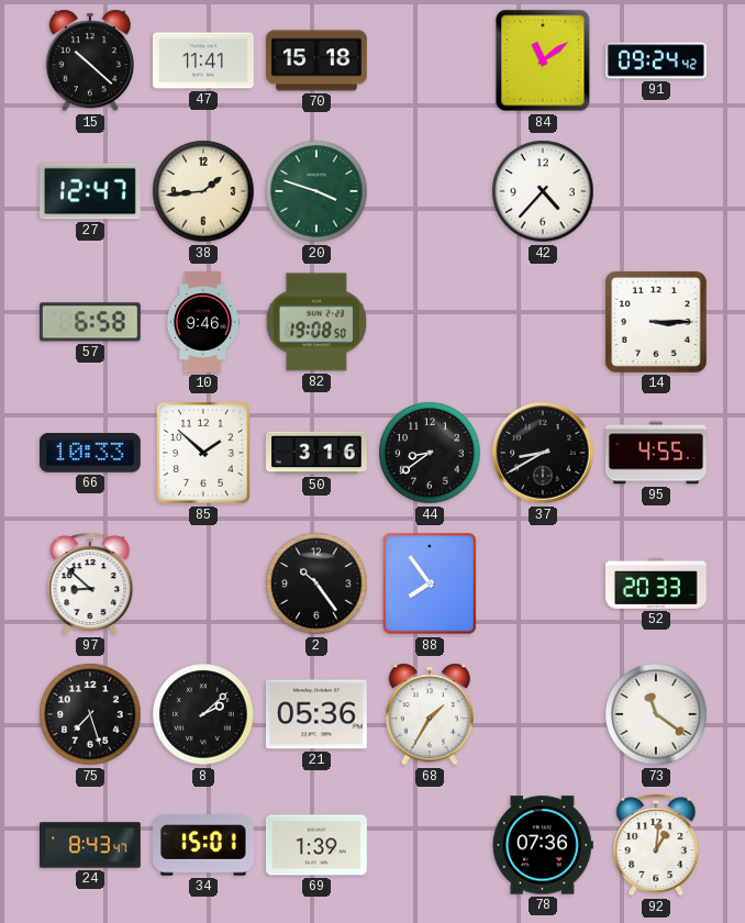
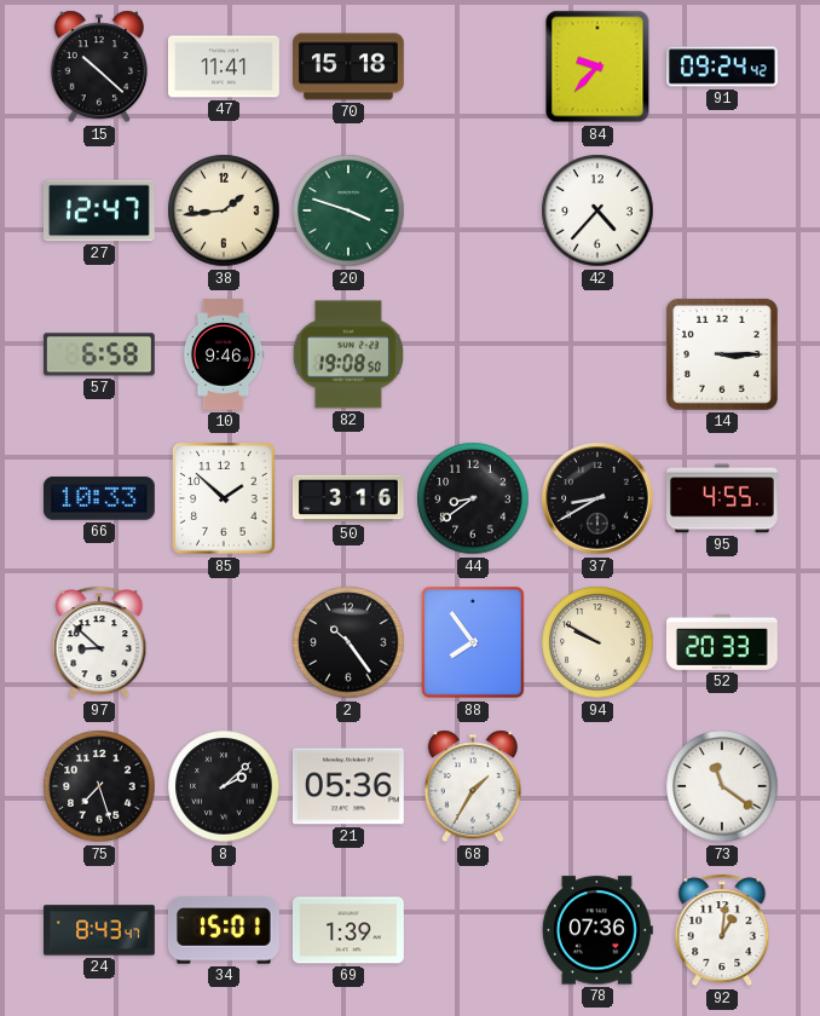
84: 11:09 -> 9:37 (597, 67)
94: none -> 9:50 (597, 642)
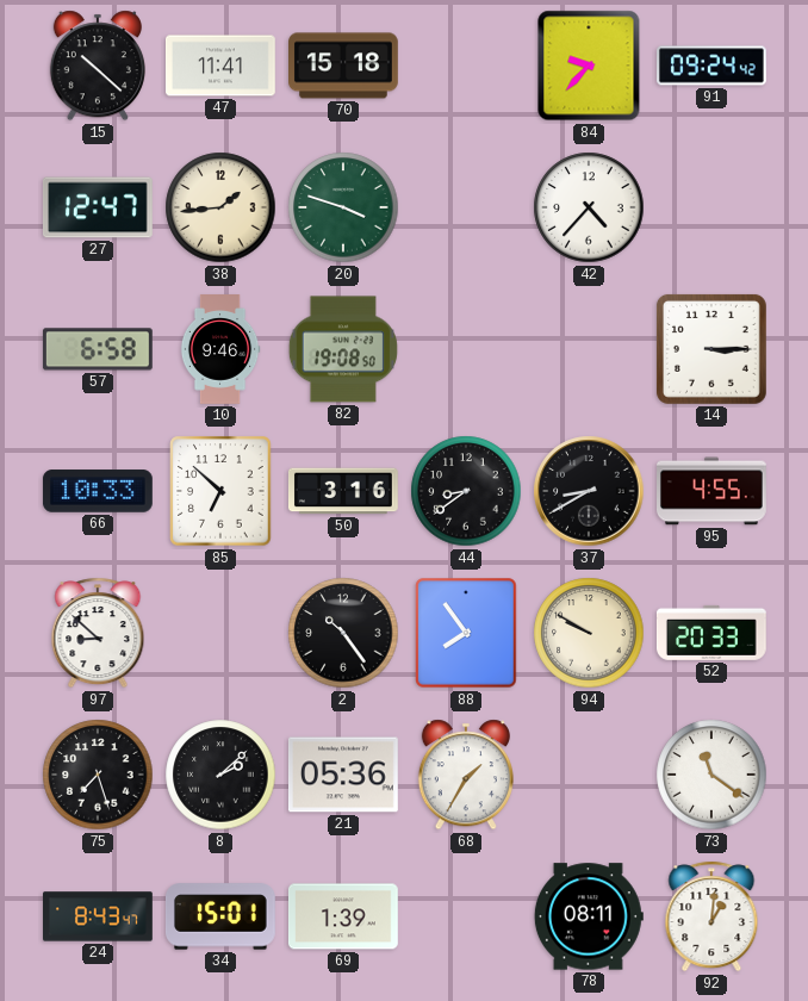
85: 1:52 -> 6:52 (220, 491)
78: 07:36 -> 08:11 (589, 916)
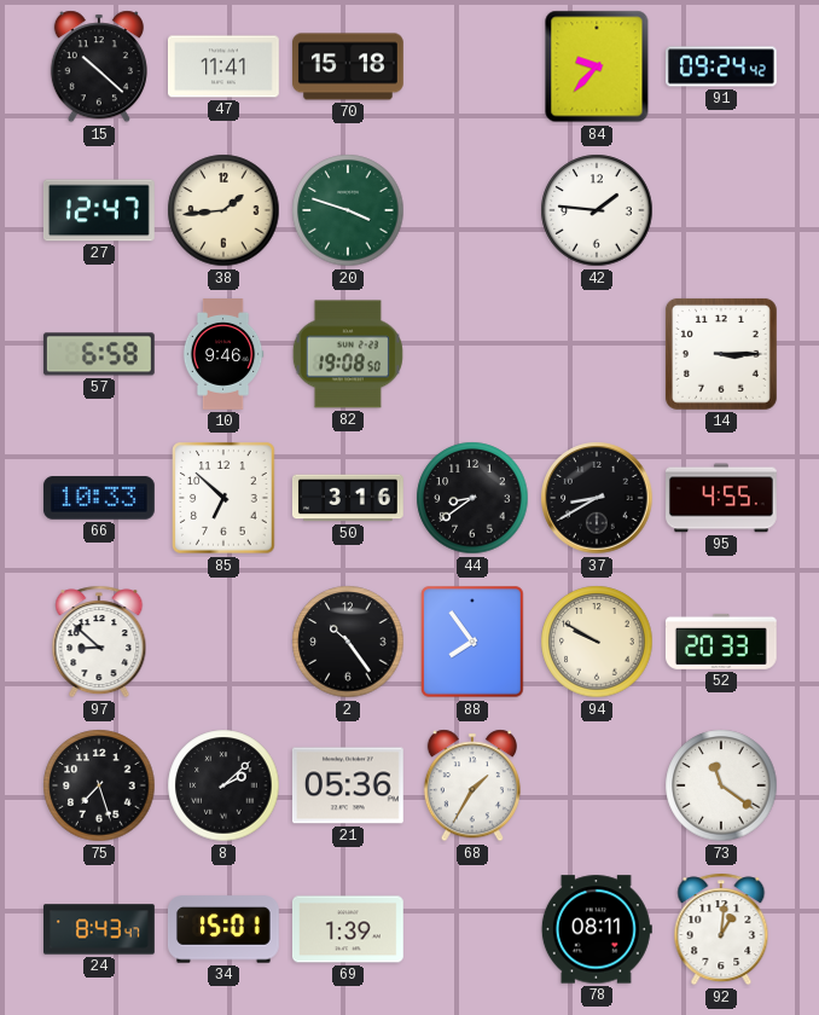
42: 4:37 -> 1:46 (597, 210)
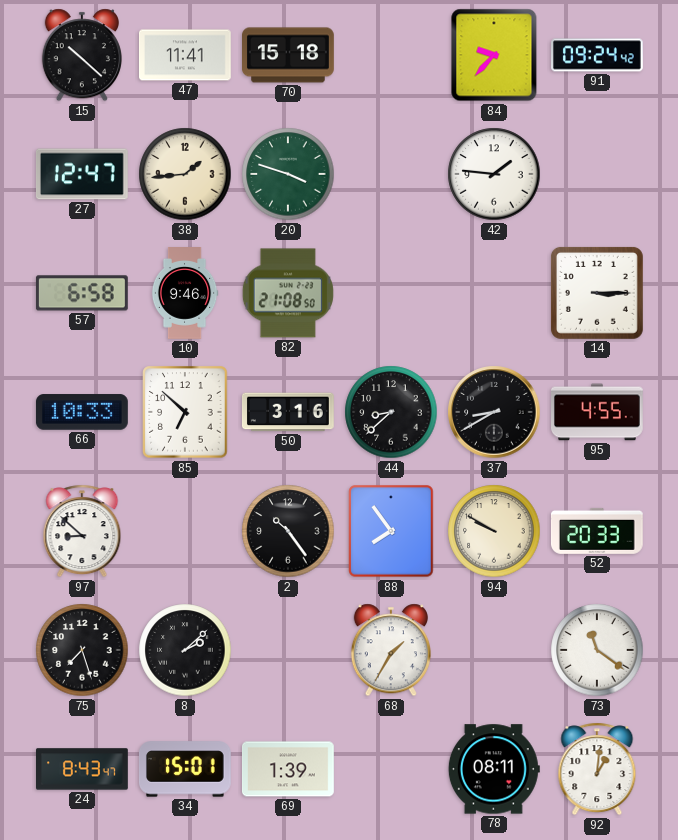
82: 19:08 -> 21:08 (288, 293)
44: 8:39 -> 8:38 (391, 412)
21: 05:36 -> none (348, 785)
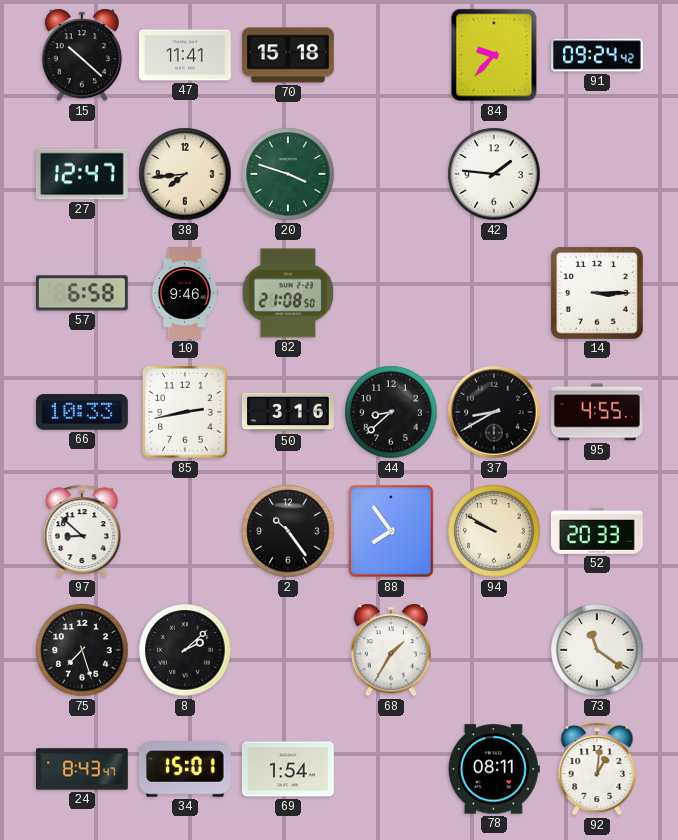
38: 1:44 -> 7:44 (185, 174)
85: 6:52 -> 2:43 (185, 412)
69: 1:39 -> 1:54 (288, 769)
